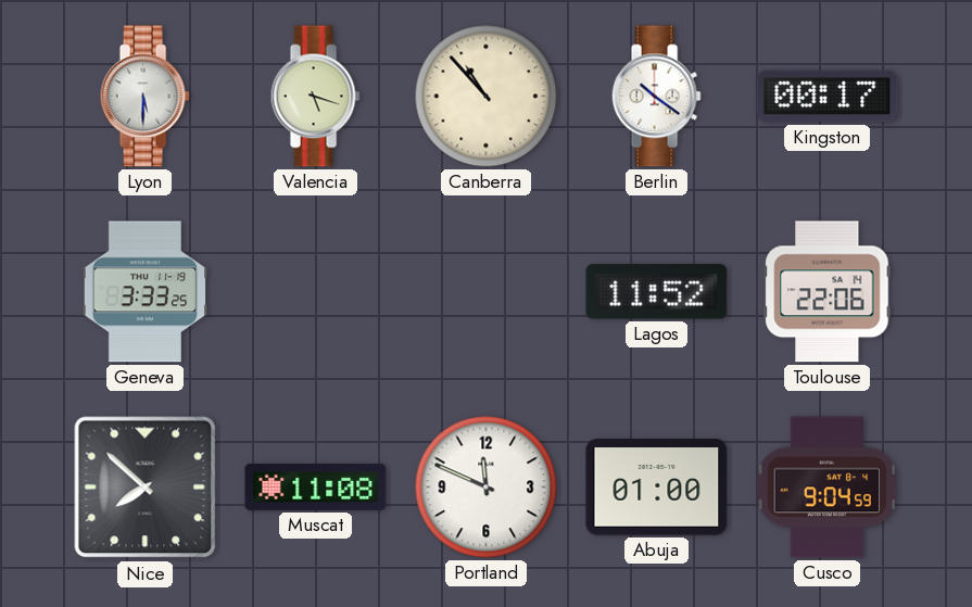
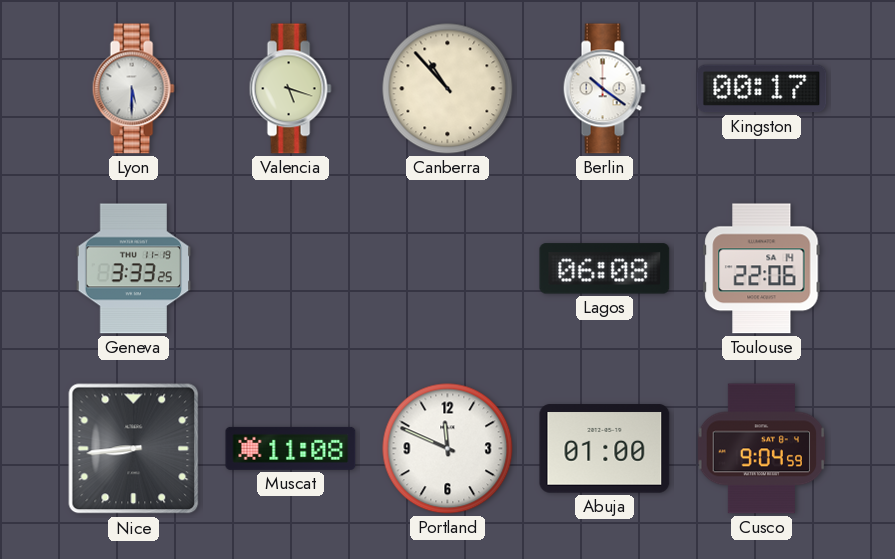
Lagos: 11:52 -> 06:08 (605, 269)
Nice: 7:52 -> 8:44 (134, 449)
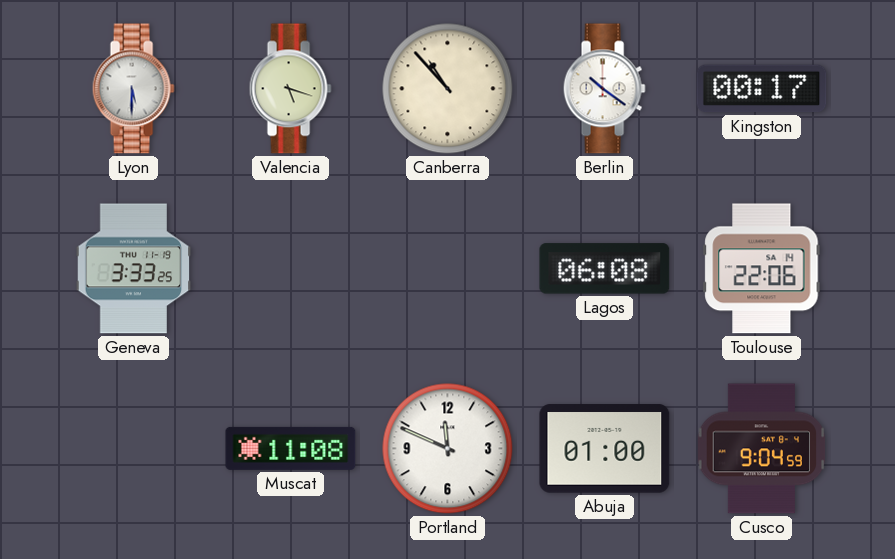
Nice: 8:44 -> none (134, 449)
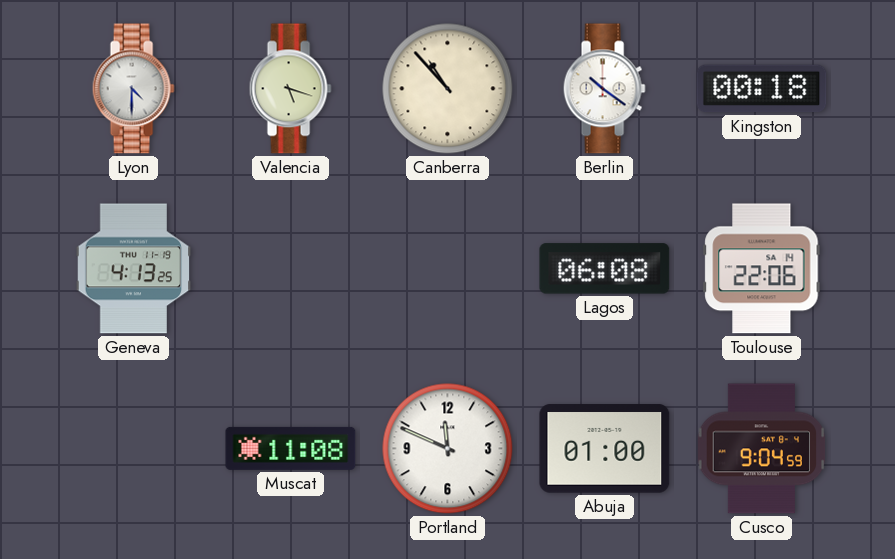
Lyon: 5:30 -> 4:30 (133, 89)
Kingston: 00:17 -> 00:18 (762, 89)
Geneva: 3:33 -> 4:13 (134, 269)
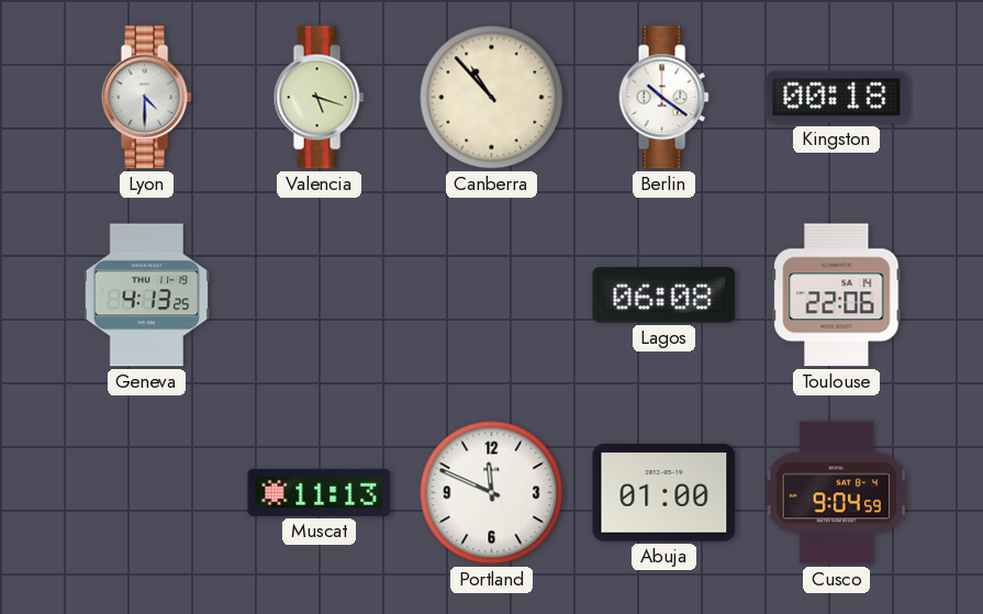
Muscat: 11:08 -> 11:13 (320, 492)
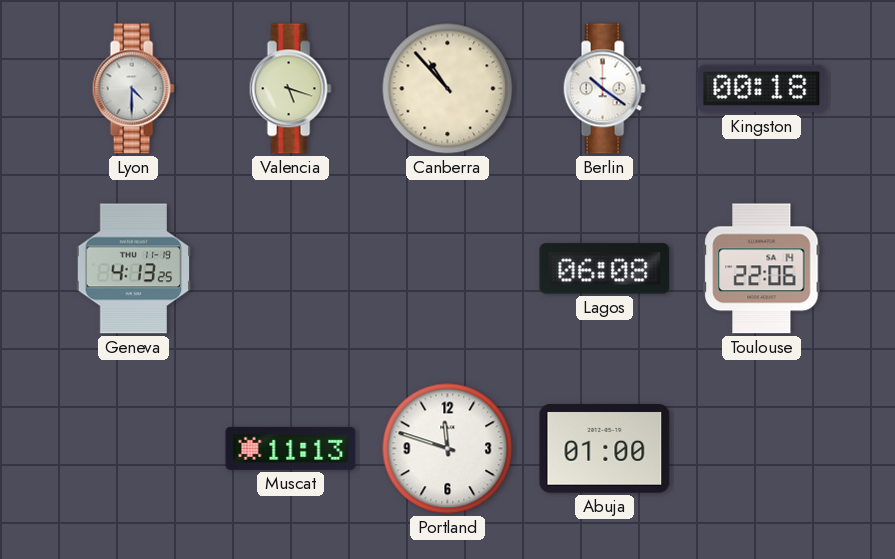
Portland: 11:49 -> 11:48 (448, 449)
Cusco: 9:04 -> none (837, 493)
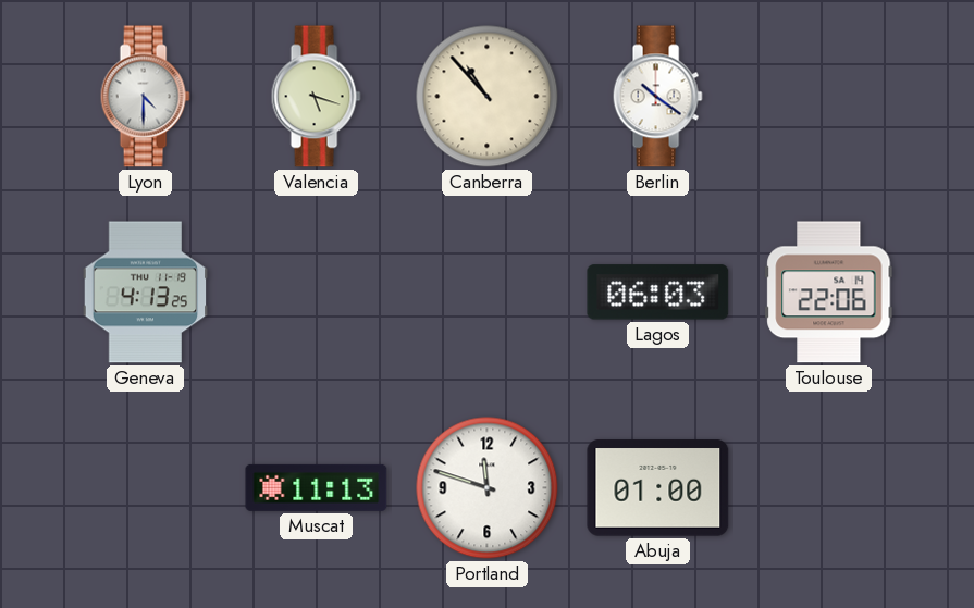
Kingston: 00:18 -> none (762, 89)
Lagos: 06:08 -> 06:03 (658, 293)
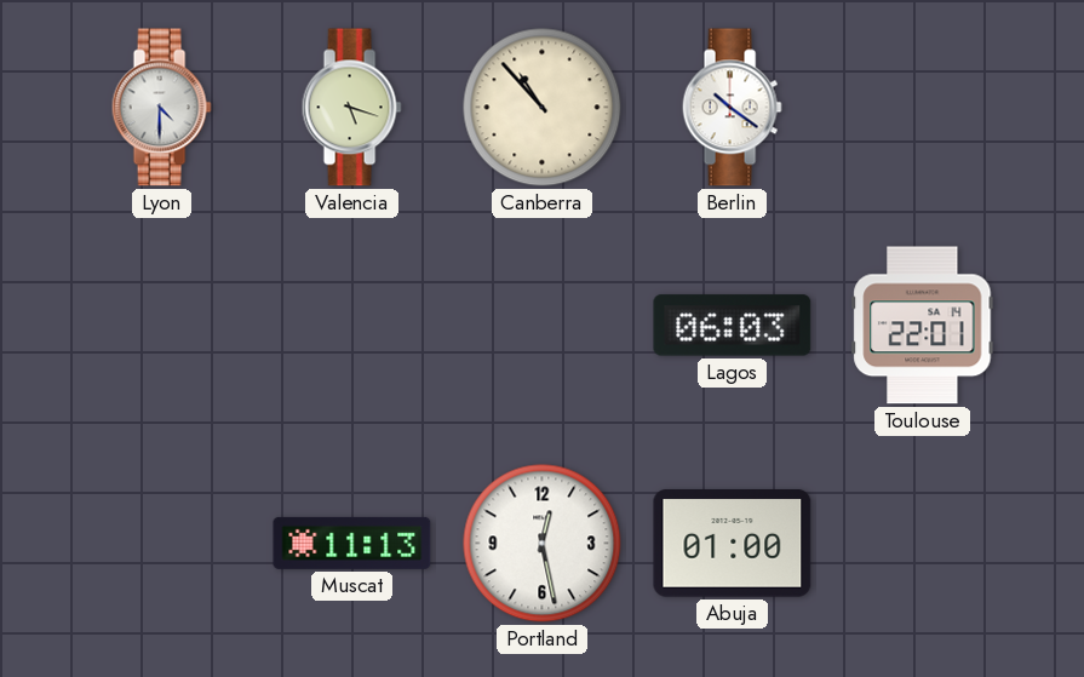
Geneva: 4:13 -> none (146, 293)
Toulouse: 22:06 -> 22:01 (923, 326)
Portland: 11:48 -> 12:28 (543, 544)
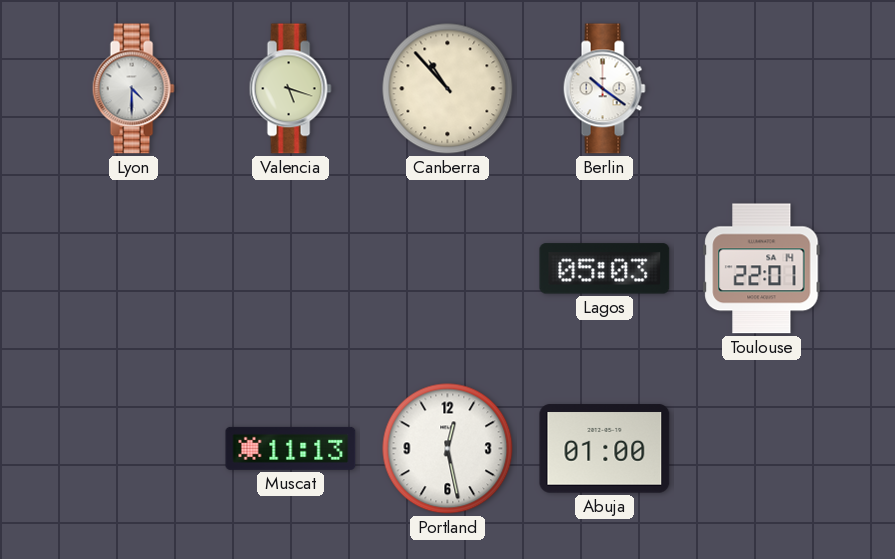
Lagos: 06:03 -> 05:03 (605, 269)
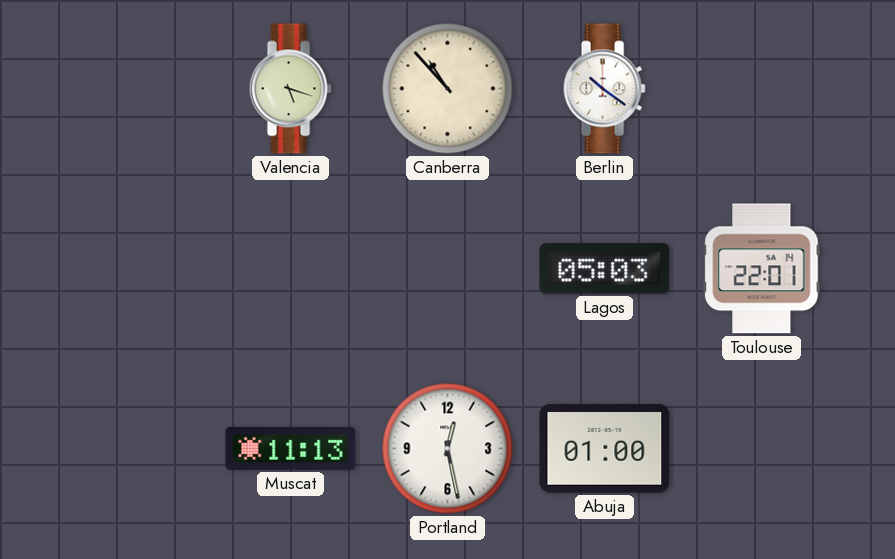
Lyon: 4:30 -> none (133, 89)
